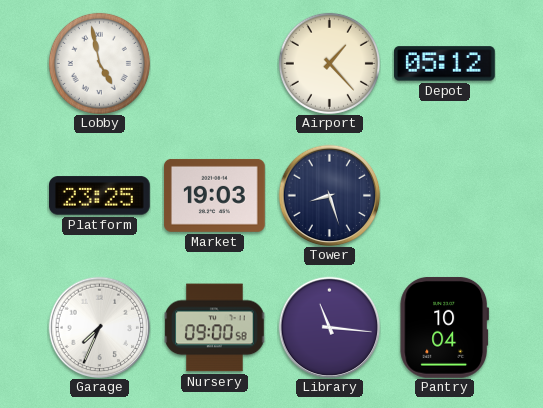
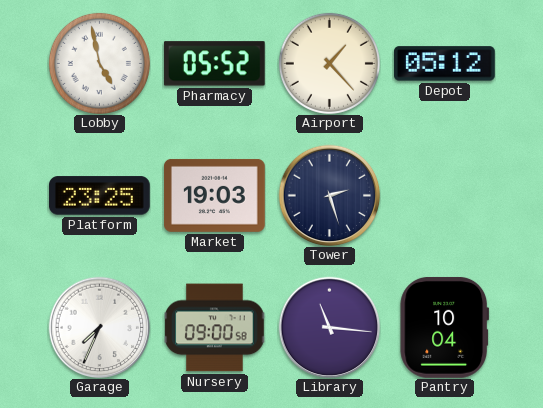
Pharmacy: none -> 05:52 (214, 64)
Tower: 8:27 -> 2:27 (329, 195)
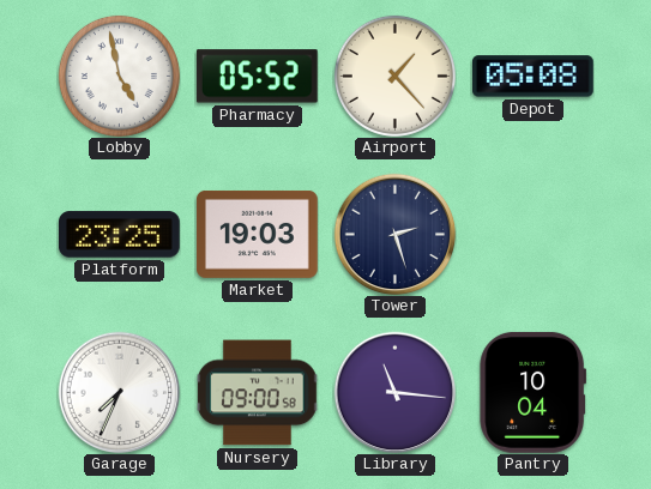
Depot: 05:12 -> 05:08 (532, 77)
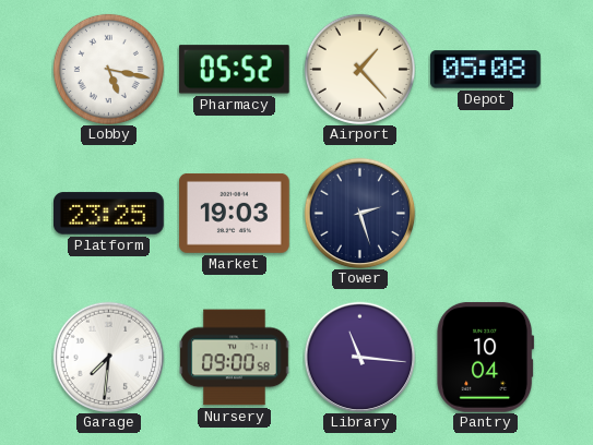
Lobby: 4:58 -> 5:17 (108, 69)
Garage: 7:34 -> 7:31 (108, 357)
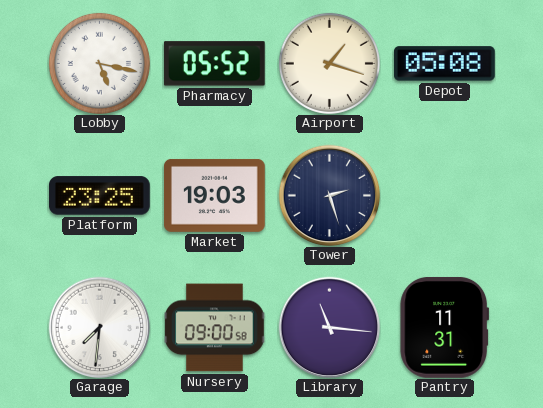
Airport: 1:23 -> 1:18 (329, 63)
Pantry: 10:04 -> 11:31 (445, 327)
